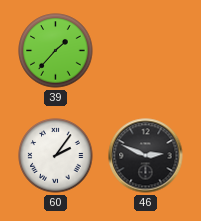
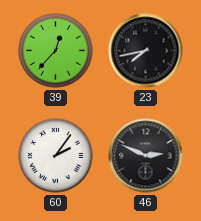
39: 1:37 -> 12:37 (56, 51)
23: none -> 7:43 (146, 51)
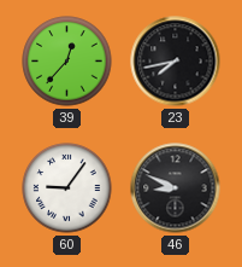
60: 2:06 -> 9:06 (67, 188)
46: 2:49 -> 8:49 (176, 188)
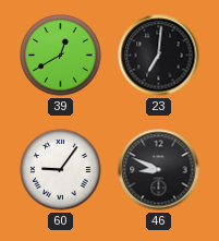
39: 12:37 -> 12:40 (61, 56)
23: 7:43 -> 7:01 (159, 56)
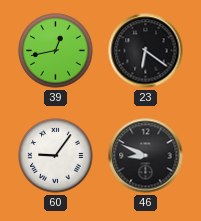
39: 12:40 -> 12:43 (56, 51)
23: 7:01 -> 6:21 (146, 51)
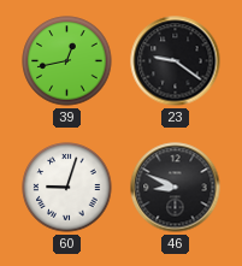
23: 6:21 -> 9:21 (176, 61)
60: 9:06 -> 9:03 (67, 188)
